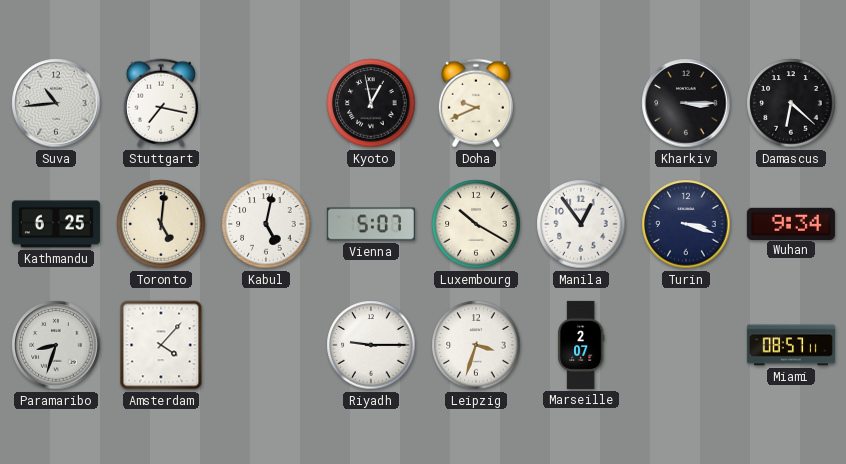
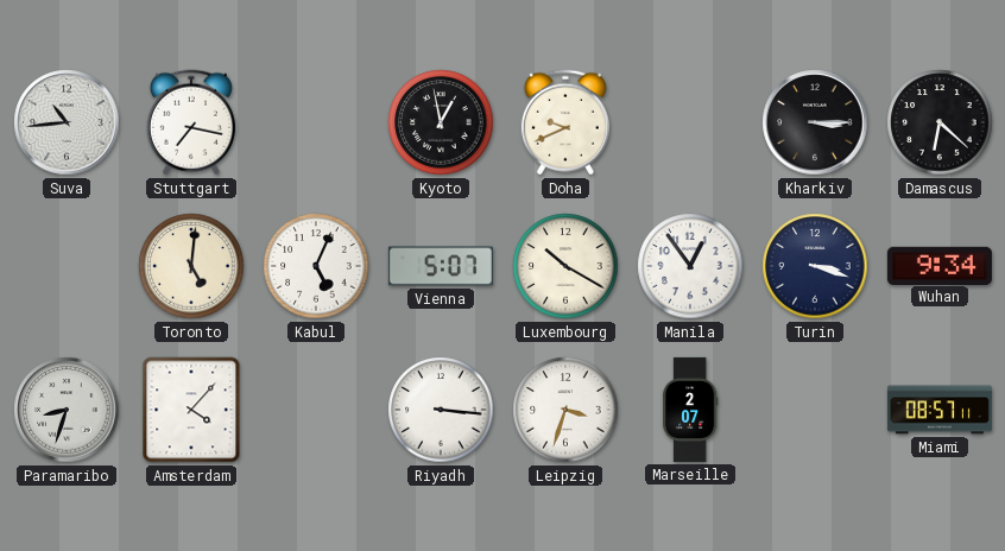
Kathmandu: 6:25 -> none (56, 224)
Kabul: 5:02 -> 5:04 (316, 266)
Riyadh: 9:15 -> 3:16 (441, 410)
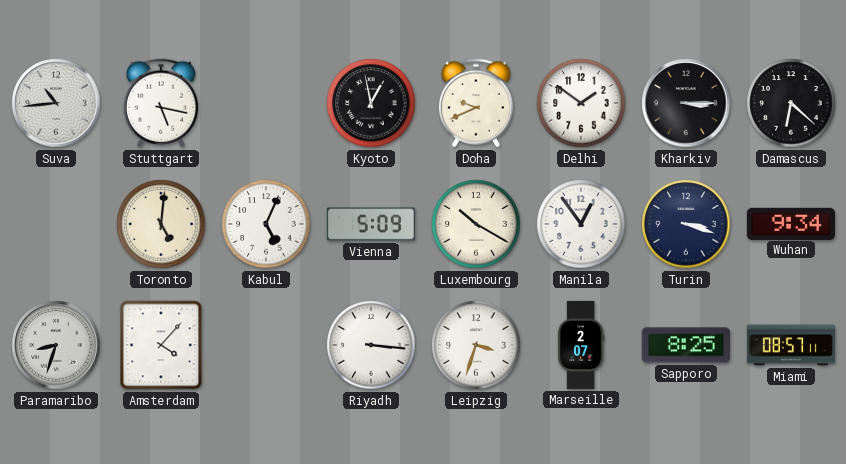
Stuttgart: 7:17 -> 5:17 (161, 103)
Delhi: none -> 1:51 (581, 103)
Vienna: 5:07 -> 5:09 (371, 224)
Sapporo: none -> 8:25 (686, 345)
